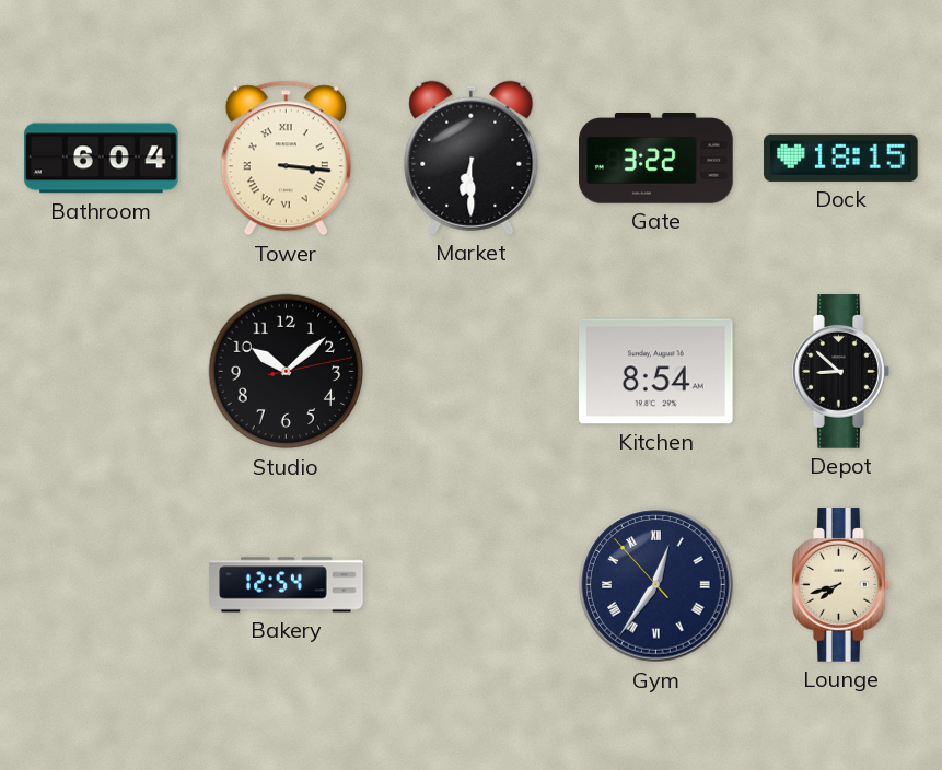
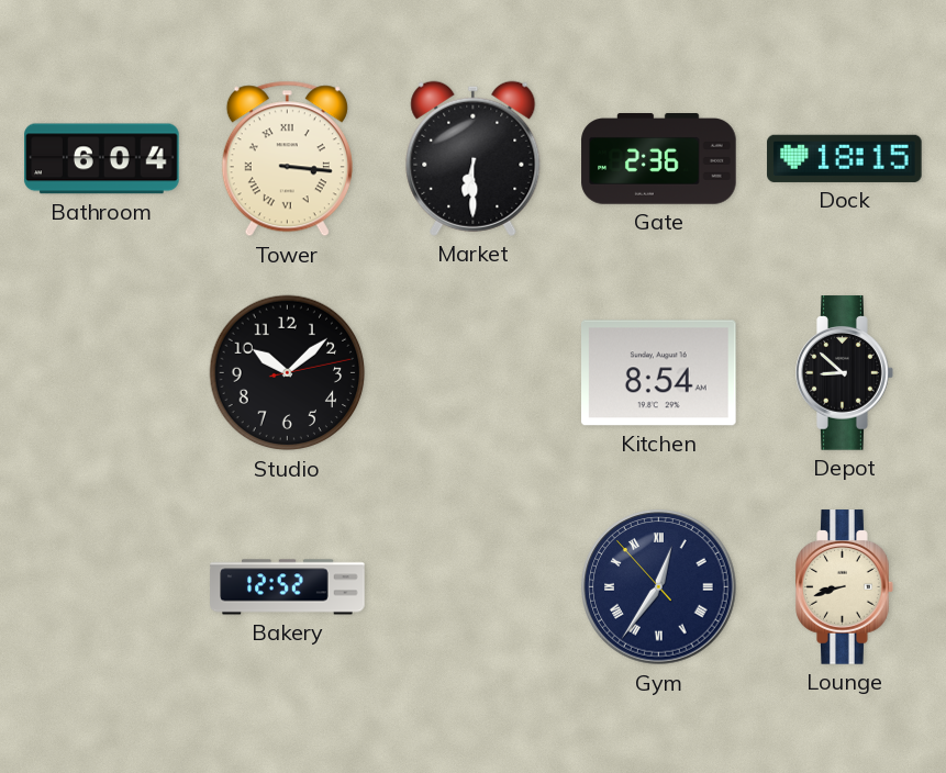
Gate: 3:22 -> 2:36 (659, 159)
Bakery: 12:54 -> 12:52 (288, 587)
Lounge: 7:42 -> 8:42 (845, 587)
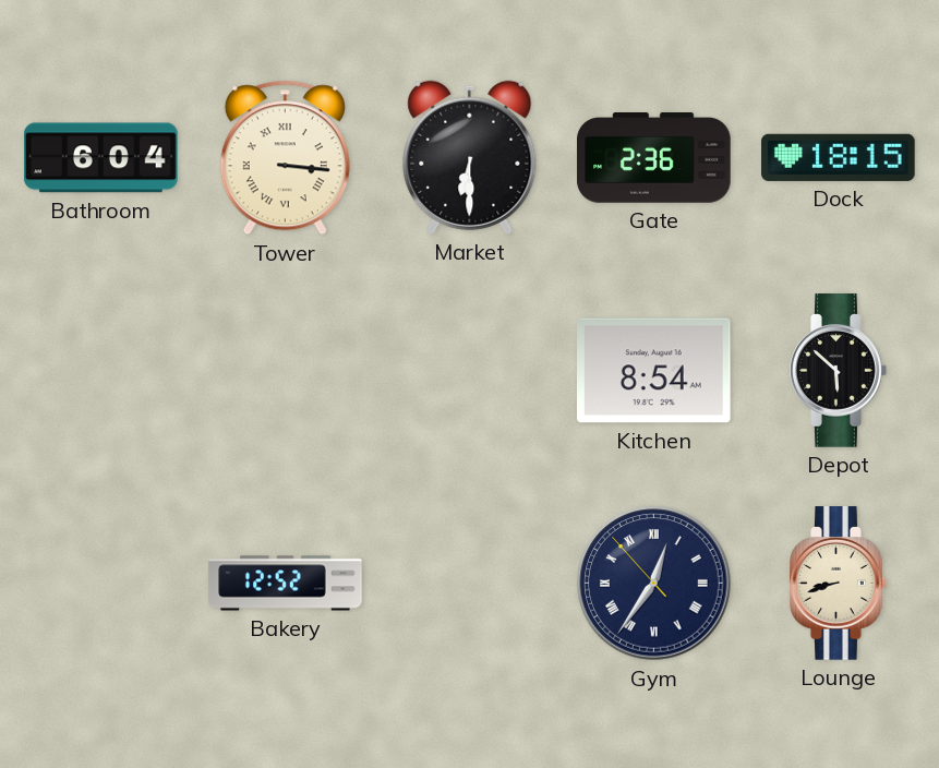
Studio: 10:08 -> none (288, 373)
Depot: 8:52 -> 5:52 (839, 371)
